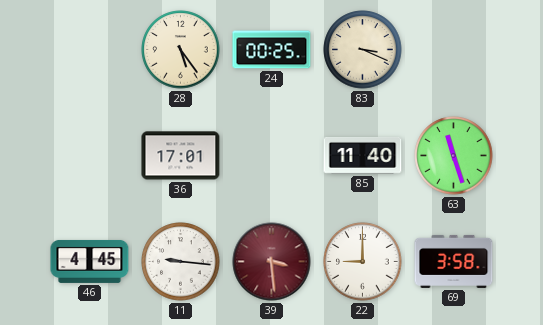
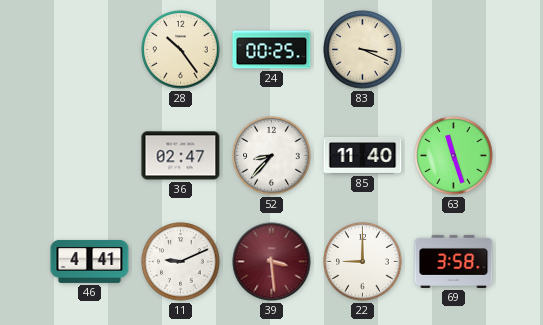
28: 5:24 -> 10:24 (181, 50)
36: 17:01 -> 02:47 (181, 156)
52: none -> 8:37 (272, 156)
46: 4:45 -> 4:41 (90, 261)
11: 9:16 -> 9:11 (181, 262)
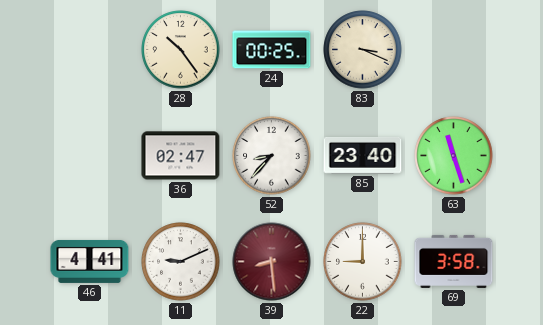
85: 11:40 -> 23:40 (363, 156)
39: 3:29 -> 8:29 (272, 262)
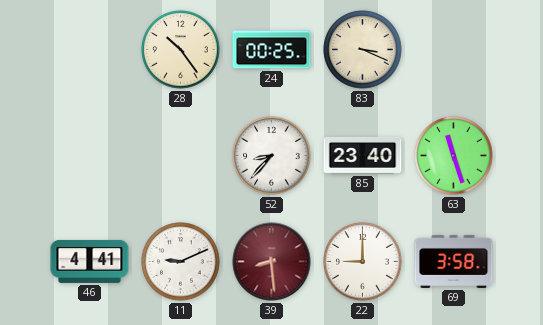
36: 02:47 -> none (181, 156)
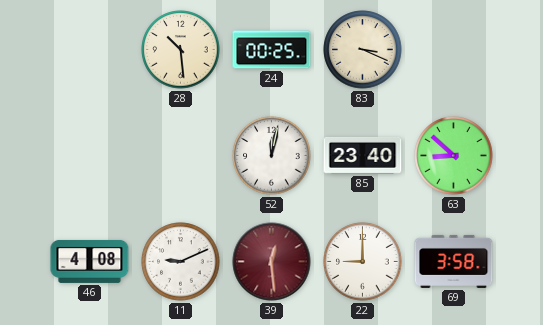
28: 10:24 -> 10:29 (181, 50)
52: 8:37 -> 12:02 (272, 156)
63: 11:27 -> 8:52 (454, 156)
46: 4:41 -> 4:08 (90, 261)
39: 8:29 -> 12:29 (272, 262)
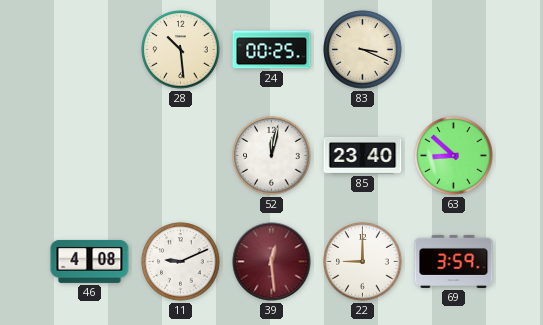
69: 3:58 -> 3:59 (454, 261)
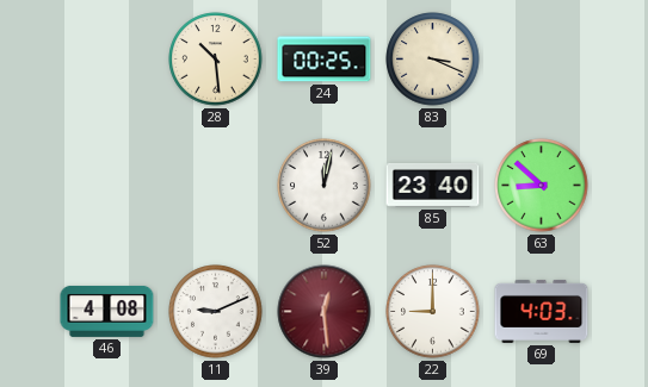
69: 3:59 -> 4:03 (542, 311)
